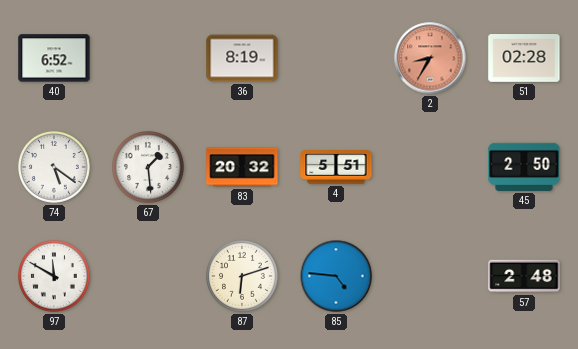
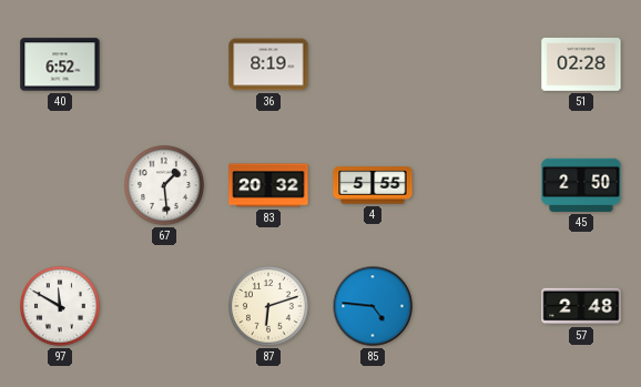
2: 8:35 -> none (430, 58)
74: 5:21 -> none (55, 168)
4: 5:51 -> 5:55 (373, 185)
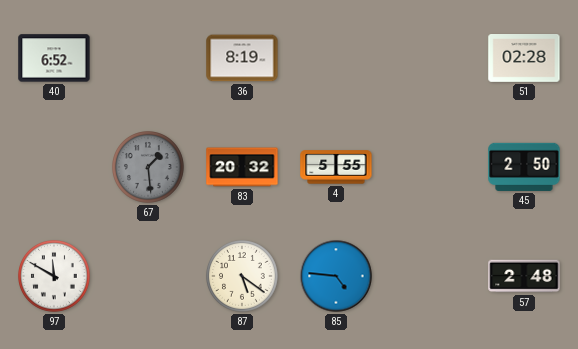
67 dial: white -> grey (149, 168)
87: 6:12 -> 5:21 (243, 277)
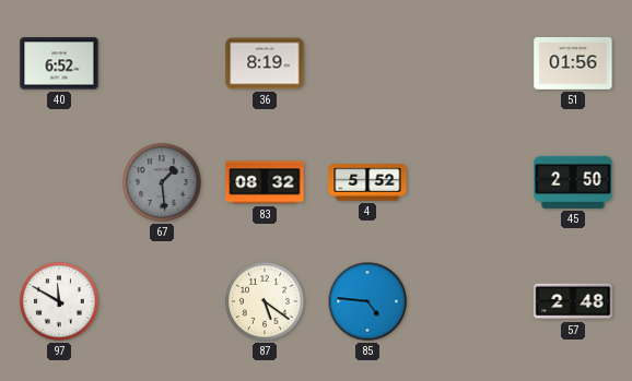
51: 02:28 -> 01:56 (573, 64)
83: 20:32 -> 08:32 (265, 182)
4: 5:55 -> 5:52 (367, 182)
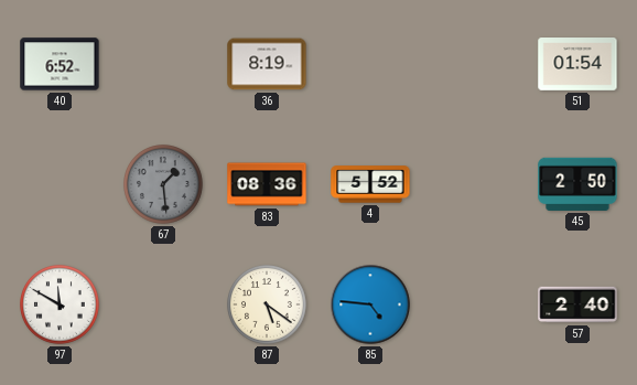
51: 01:56 -> 01:54 (577, 65)
83: 08:32 -> 08:36 (267, 184)
57: 2:48 -> 2:40 (577, 304)
